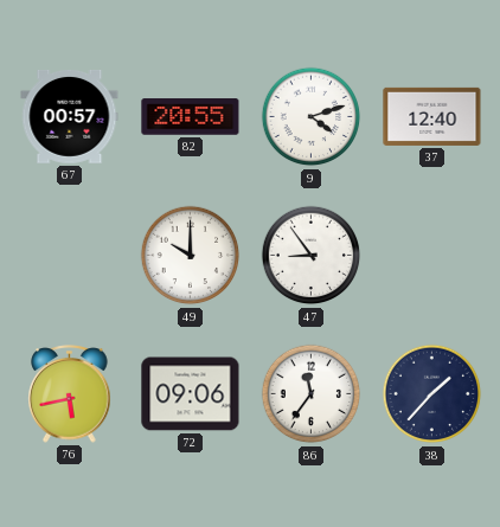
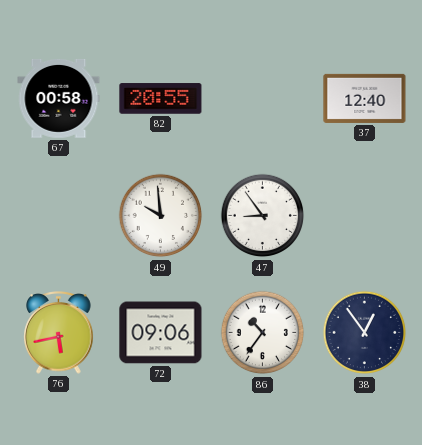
67: 00:57 -> 00:58 (59, 98)
9: 4:12 -> none (312, 117)
49: 10:00 -> 9:59 (161, 216)
86: 11:36 -> 10:36 (263, 333)
38: 1:37 -> 12:54 (365, 333)
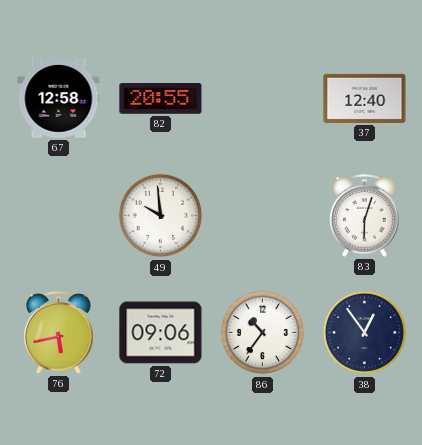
67: 00:58 -> 12:58 (59, 98)
47: 8:54 -> none (263, 216)
83: none -> 6:03 (365, 216)
